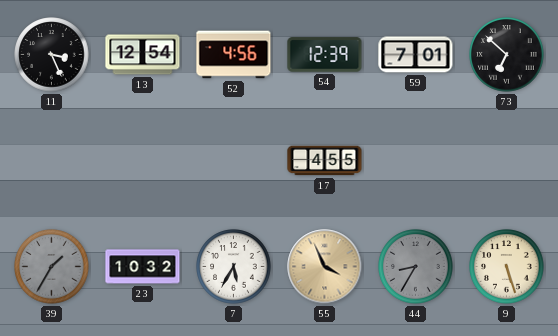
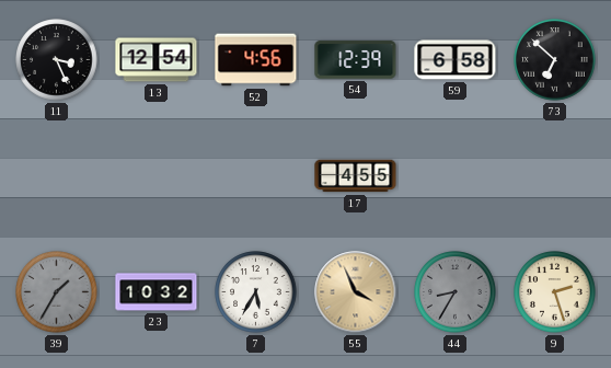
59: 7:01 -> 6:58 (456, 60)
9: 5:27 -> 2:27 (555, 292)
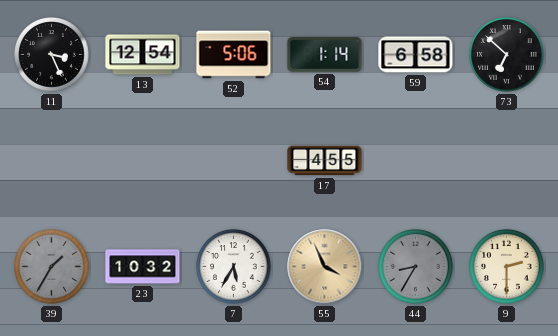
52: 4:56 -> 5:06 (234, 55)
54: 12:39 -> 1:14 (325, 55)
9: 2:27 -> 2:30 (507, 267)
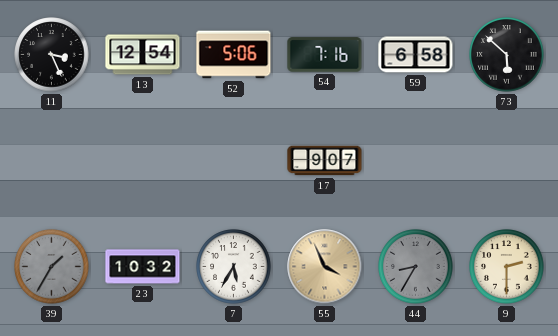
54: 1:14 -> 7:16 (325, 55)
73: 6:52 -> 5:52 (507, 55)
17: 4:55 -> 9:07 (325, 161)
